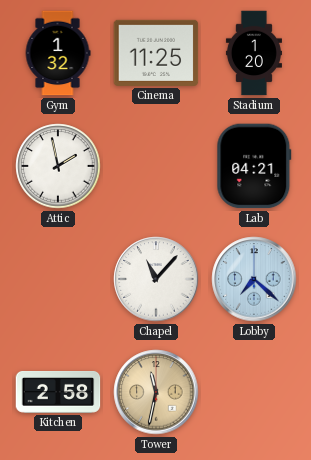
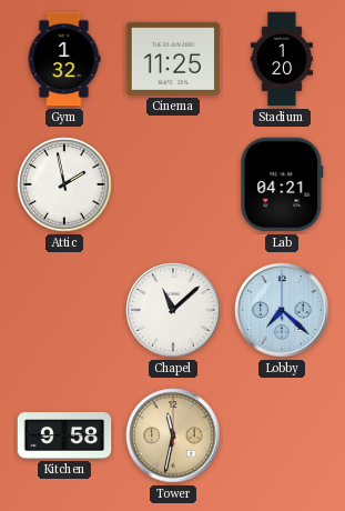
Chapel: 11:07 -> 11:08 (173, 310)
Kitchen: 2:58 -> 9:58 (64, 435)
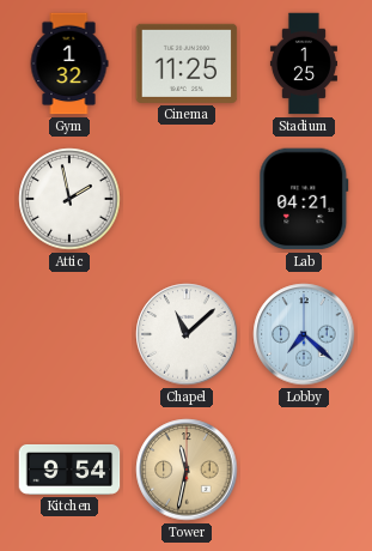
Stadium: 1:20 -> 1:25 (304, 63)
Kitchen: 9:58 -> 9:54 (69, 470)
